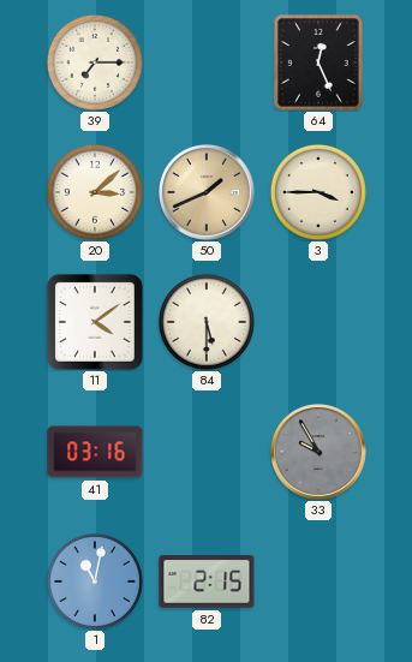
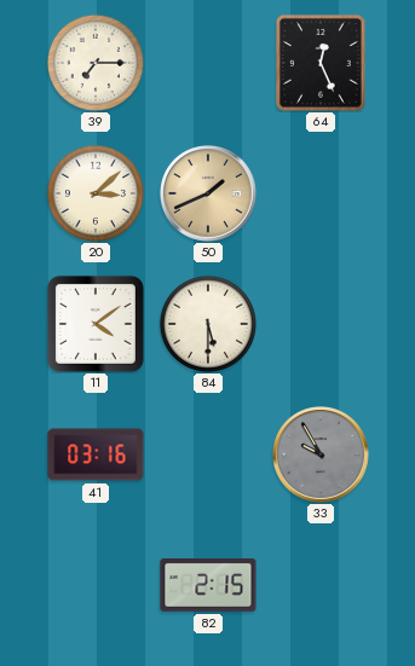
3: 3:45 -> none (318, 192)
1: 11:02 -> none (95, 582)
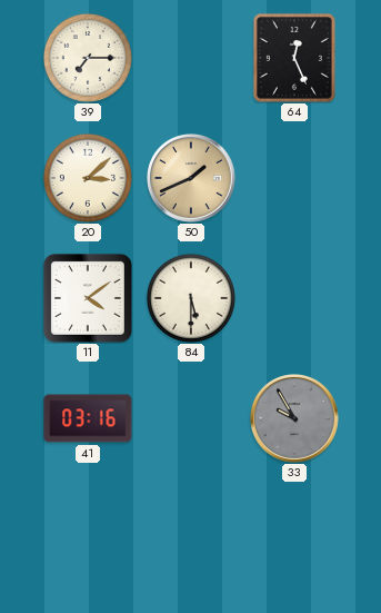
82: 2:15 -> none (208, 586)
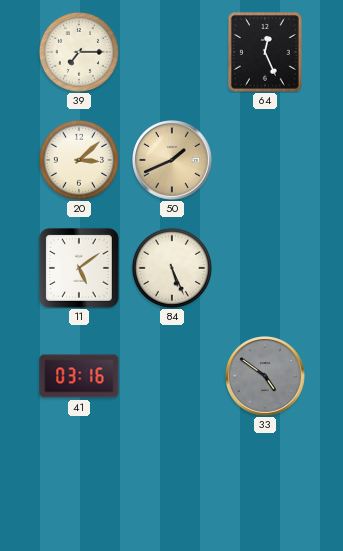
11: 4:09 -> 5:09 (79, 268)
84: 5:30 -> 5:26 (172, 268)
33: 9:55 -> 4:51 (266, 377)
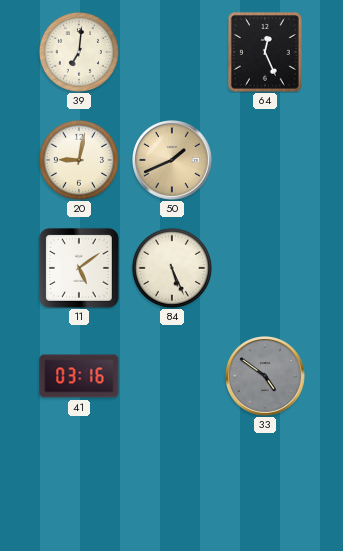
39: 7:15 -> 7:01 (79, 52)
20: 3:08 -> 9:02 (79, 160)
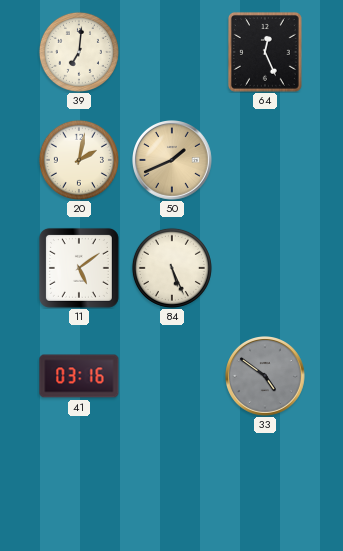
20: 9:02 -> 2:02 (79, 160)
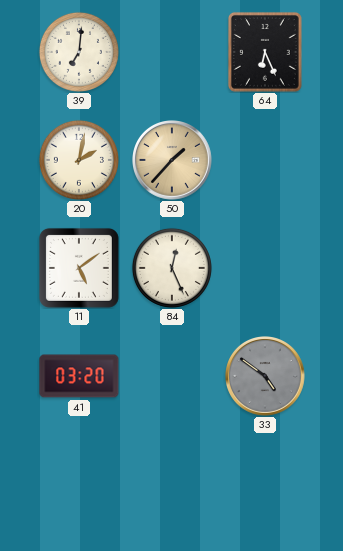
64: 12:26 -> 6:26 (265, 52)
50: 1:41 -> 1:37 (173, 161)
84: 5:26 -> 12:26 (172, 268)
41: 03:16 -> 03:20 (79, 376)
